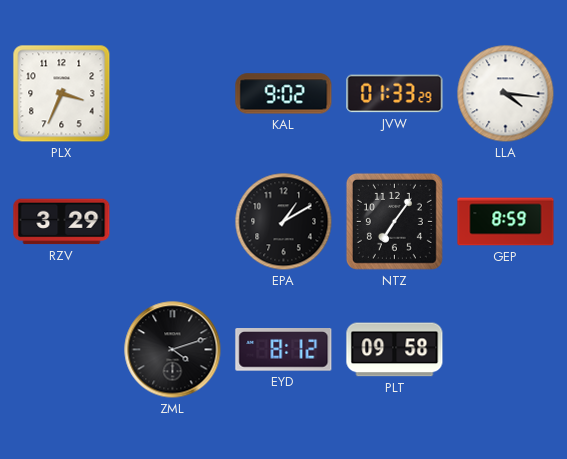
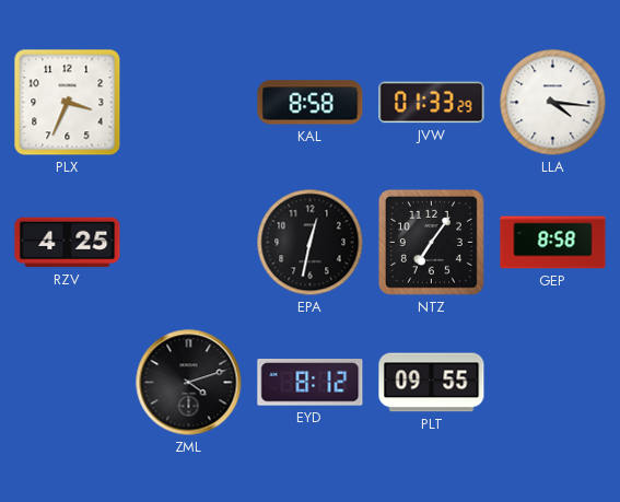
KAL: 9:02 -> 8:58 (311, 103)
RZV: 3:29 -> 4:25 (68, 243)
EPA: 1:10 -> 12:32 (311, 243)
GEP: 8:59 -> 8:58 (553, 243)
PLT: 09:58 -> 09:55 (432, 383)
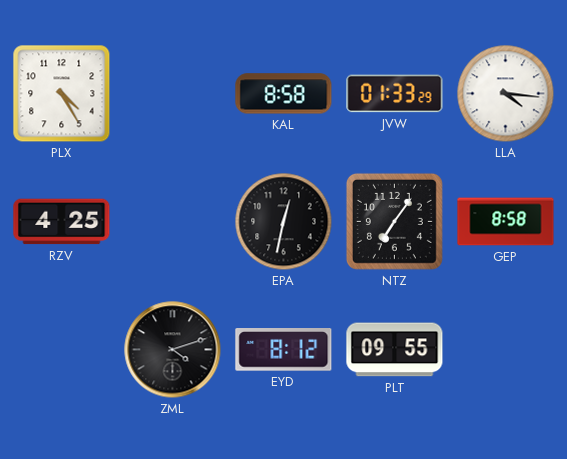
PLX: 3:34 -> 4:25 (62, 94)
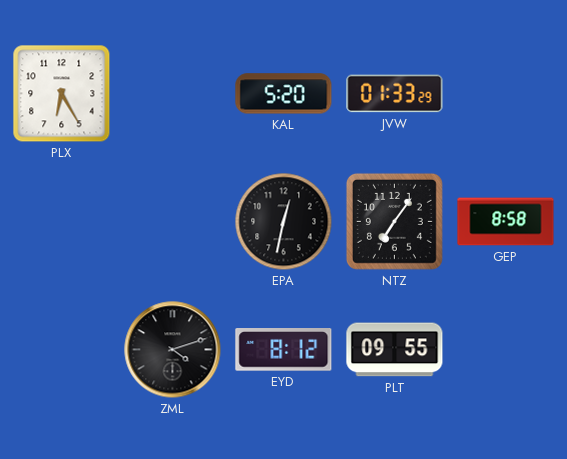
PLX: 4:25 -> 6:25 (62, 94)
KAL: 8:58 -> 5:20 (284, 94)
LLA: 4:16 -> none (506, 94)
RZV: 4:25 -> none (62, 222)
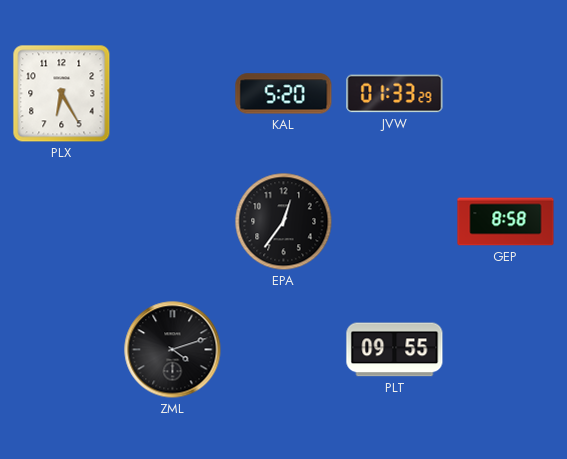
EPA: 12:32 -> 12:36 (284, 222)
NTZ: 7:06 -> none (394, 221)
EYD: 8:12 -> none (284, 350)
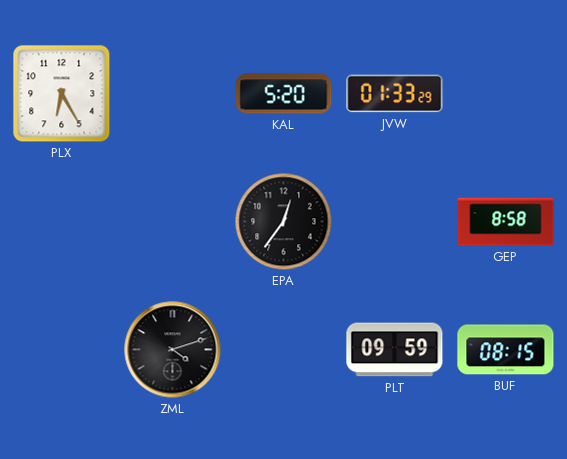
PLT: 09:55 -> 09:59 (395, 350)
BUF: none -> 08:15 (506, 350)
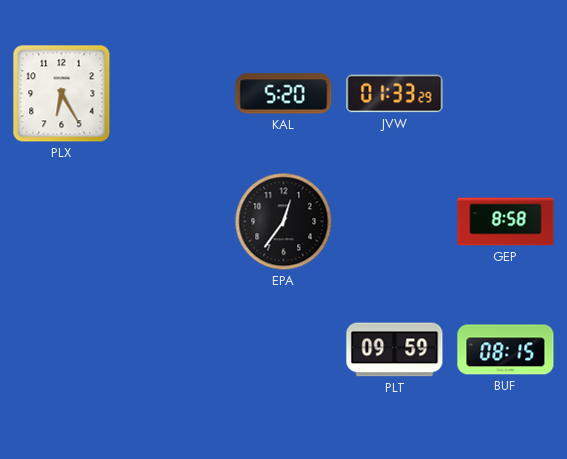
ZML: 4:12 -> none (173, 350)
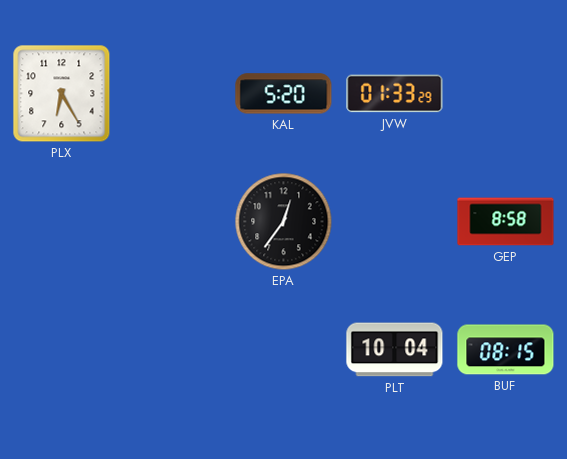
PLT: 09:59 -> 10:04 (395, 350)
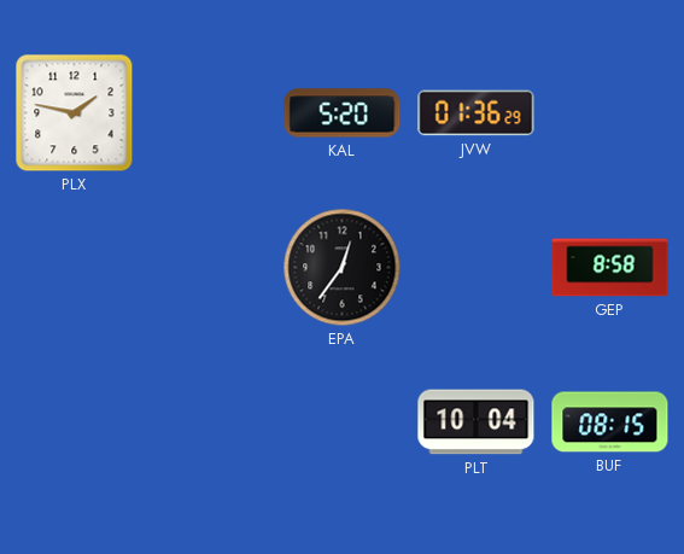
PLX: 6:25 -> 1:47 (75, 113)
JVW: 01:33 -> 01:36 (477, 113)
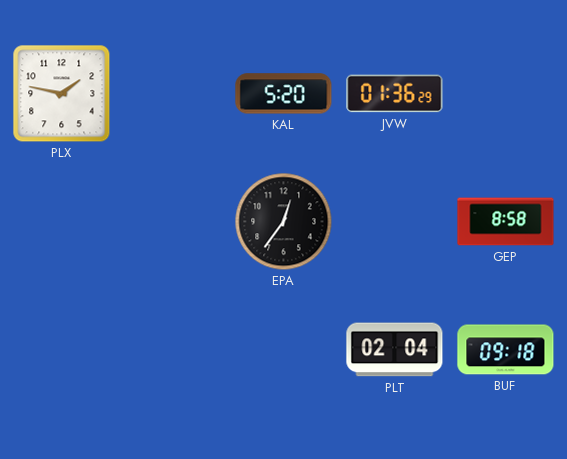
PLT: 10:04 -> 02:04 (395, 350)
BUF: 08:15 -> 09:18 (506, 350)
